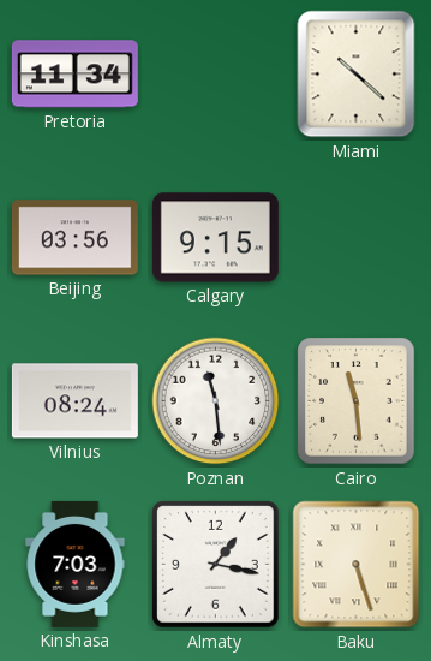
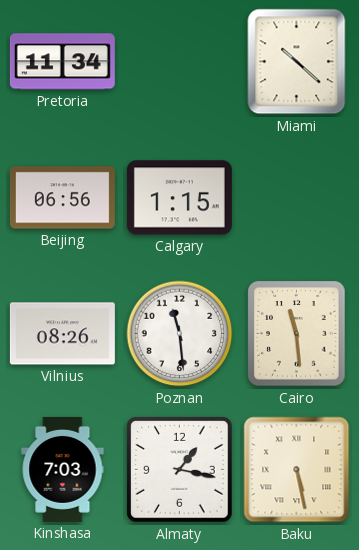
Beijing: 03:56 -> 06:56 (62, 198)
Calgary: 9:15 -> 1:15 (179, 198)
Vilnius: 08:24 -> 08:26 (62, 334)
Baku: 5:27 -> 5:28 (297, 470)
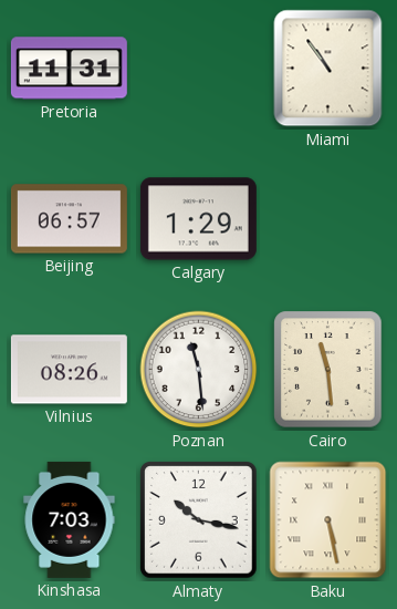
Pretoria: 11:34 -> 11:31 (69, 69)
Miami: 10:22 -> 10:54 (328, 69)
Beijing: 06:56 -> 06:57 (69, 219)
Calgary: 1:15 -> 1:29 (198, 219)
Almaty: 1:17 -> 10:17 (199, 520)
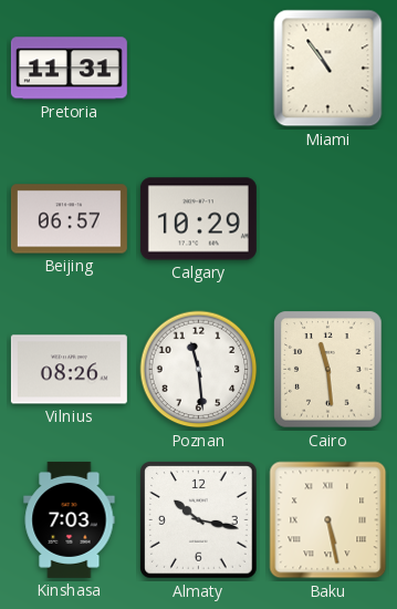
Calgary: 1:29 -> 10:29 (198, 219)
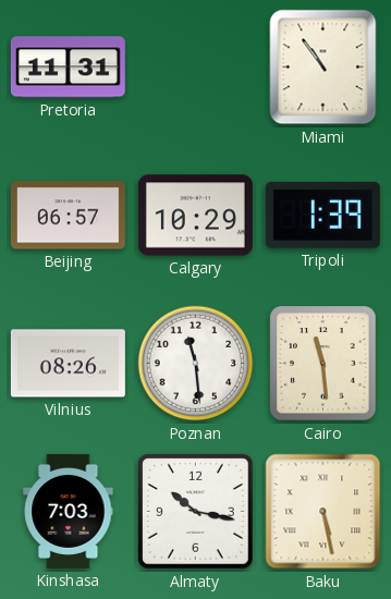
Tripoli: none -> 1:39 (322, 215)
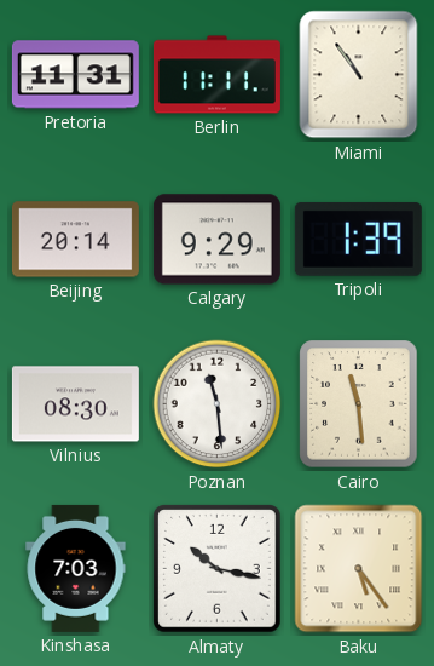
Berlin: none -> 11:11 (216, 75)
Beijing: 06:57 -> 20:14 (75, 240)
Calgary: 10:29 -> 9:29 (216, 240)
Vilnius: 08:26 -> 08:30 (75, 404)
Baku: 5:28 -> 5:24 (359, 569)
